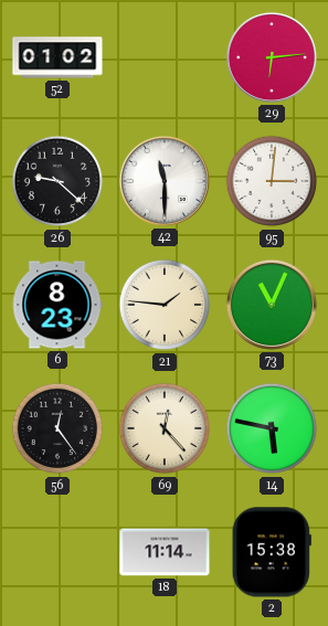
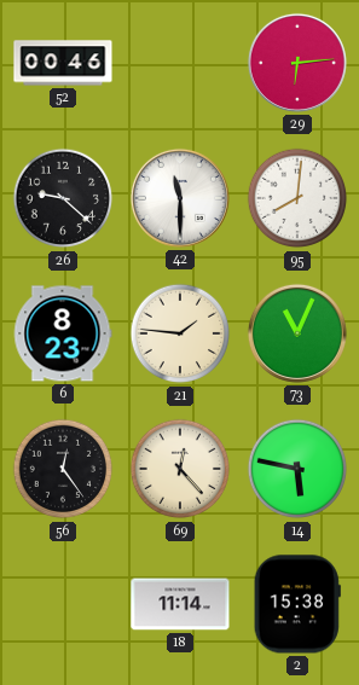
52: 01:02 -> 00:46 (63, 63)
95: 3:01 -> 8:01 (297, 198)
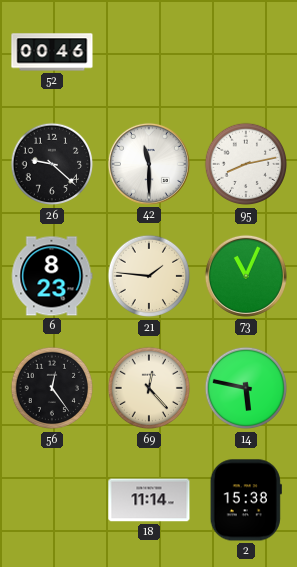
29: 6:14 -> none (297, 63)
95: 8:01 -> 8:13 (246, 164)
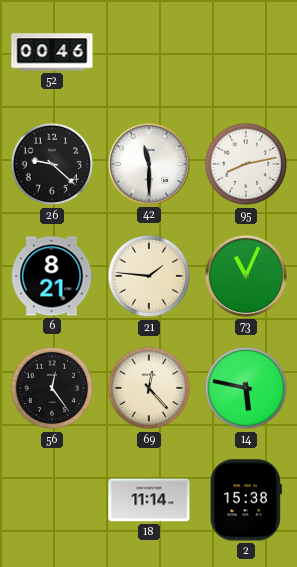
6: 8:23 -> 8:21 (52, 276)
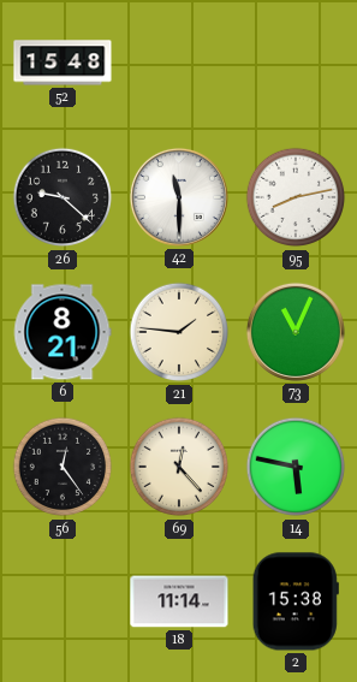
52: 00:46 -> 15:48 (63, 63)
